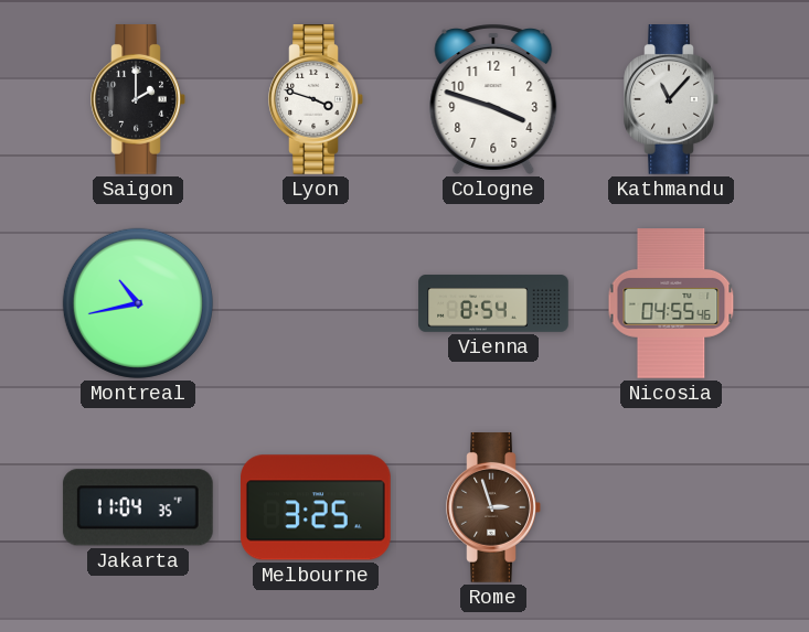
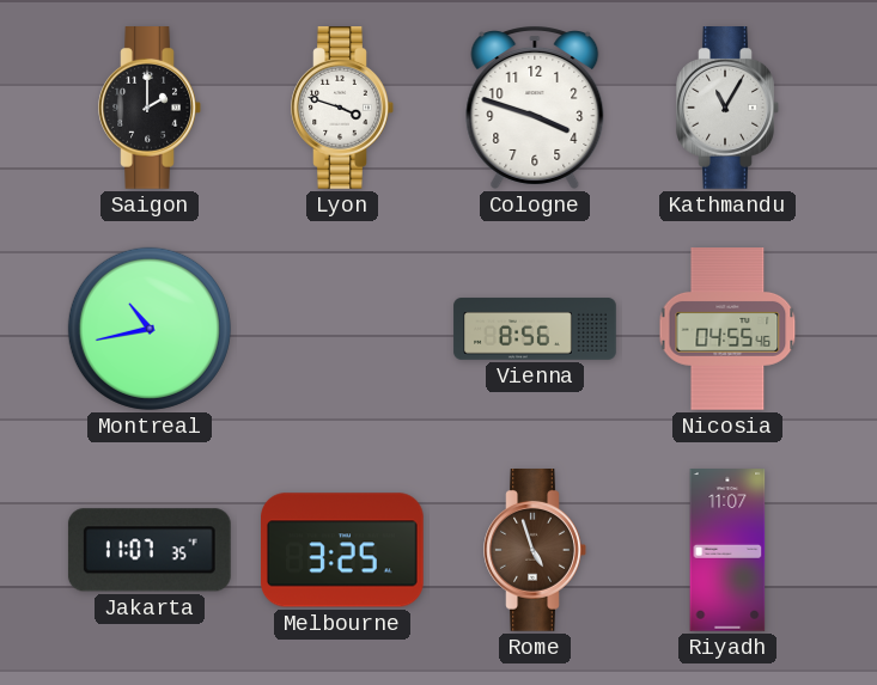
Kathmandu: 11:07 -> 11:05 (727, 109)
Vienna: 8:54 -> 8:56 (535, 329)
Jakarta: 11:04 -> 11:07 (150, 550)
Rome: 2:57 -> 4:57 (535, 551)
Riyadh: none -> 11:07 (727, 550)
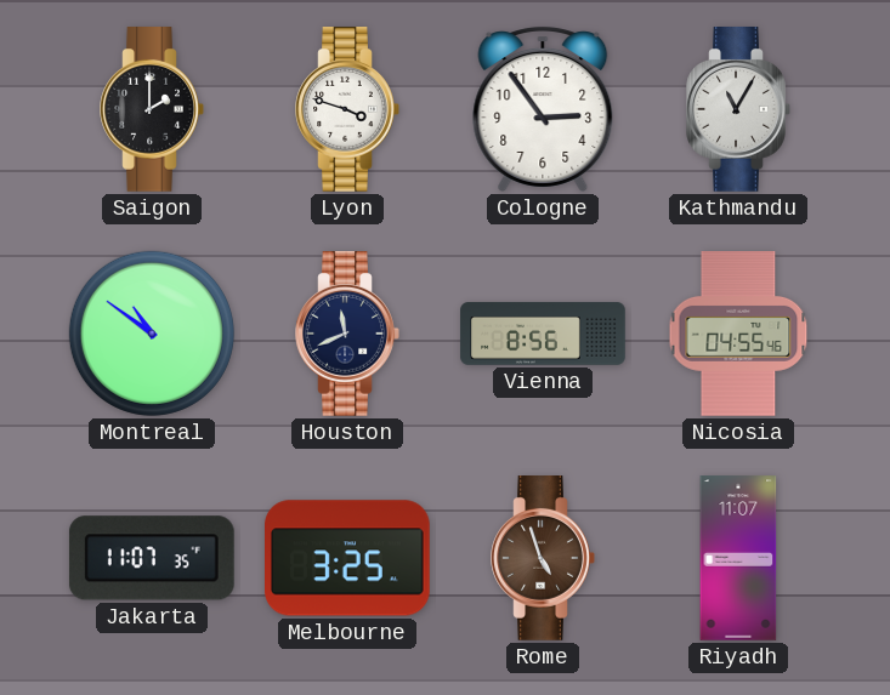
Cologne: 3:48 -> 2:54 (543, 109)
Montreal: 10:43 -> 10:51 (152, 334)
Houston: none -> 11:41 (347, 335)
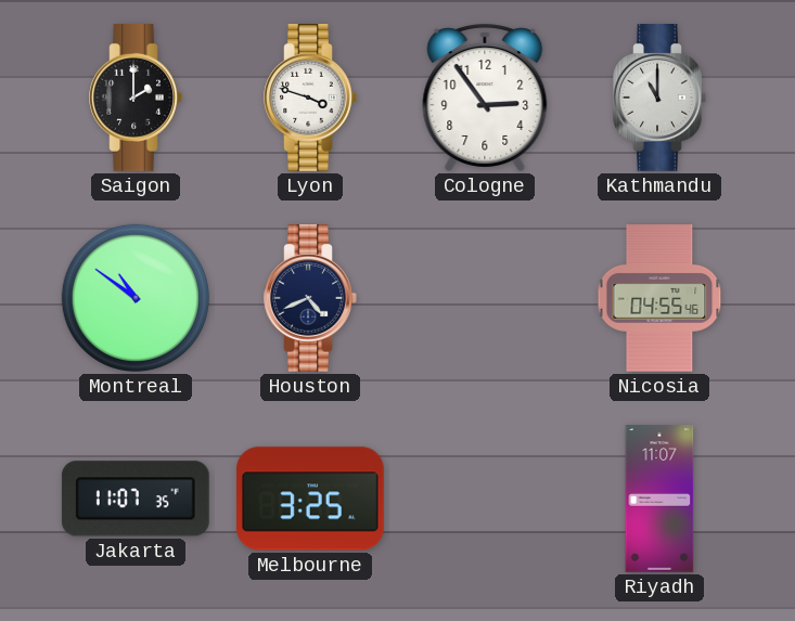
Kathmandu: 11:05 -> 11:00 (659, 99)
Houston: 11:41 -> 4:41 (310, 299)
Vienna: 8:56 -> none (543, 334)
Rome: 4:57 -> none (543, 559)
